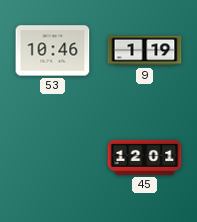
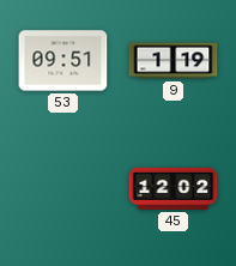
53: 10:46 -> 09:51 (63, 61)
45: 12:01 -> 12:02 (174, 188)
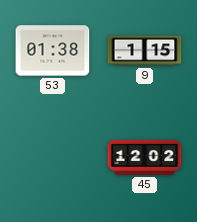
53: 09:51 -> 01:38 (53, 51)
9: 1:19 -> 1:15 (145, 51)
